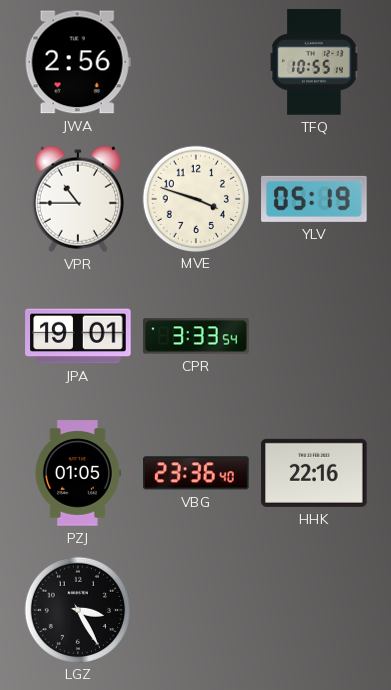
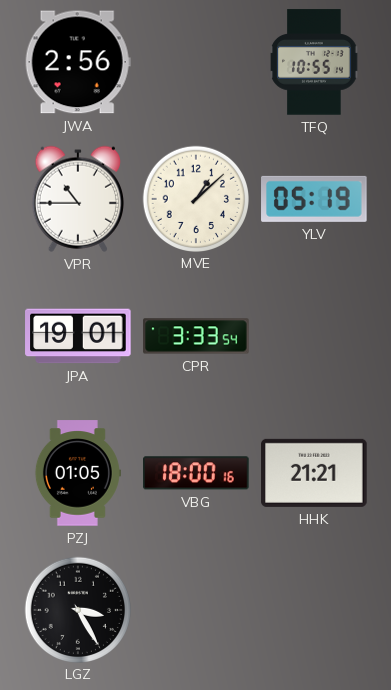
MVE: 3:48 -> 1:08 (195, 198)
VBG: 23:36 -> 18:00 (196, 473)
HHK: 22:16 -> 21:21 (314, 473)
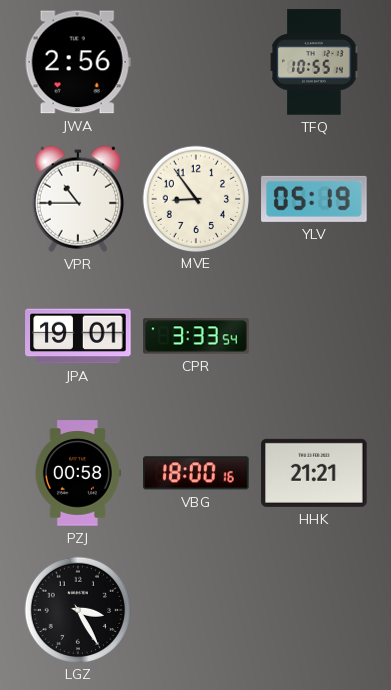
MVE: 1:08 -> 8:54 (195, 198)
PZJ: 01:05 -> 00:58 (77, 473)
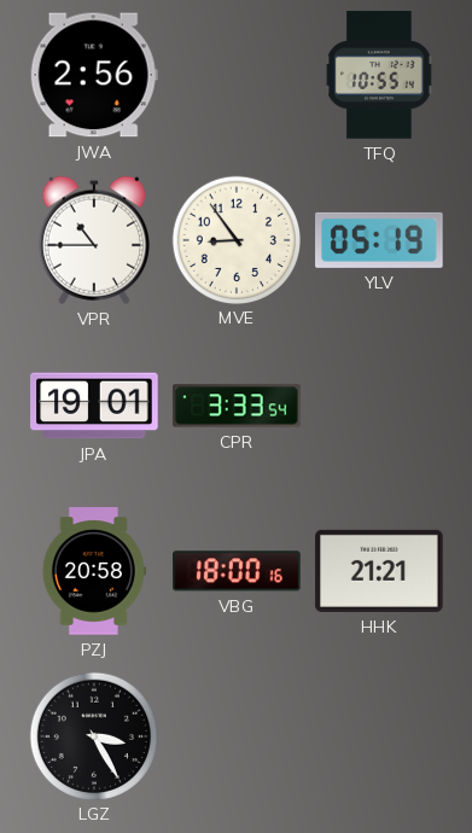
PZJ: 00:58 -> 20:58 (93, 571)
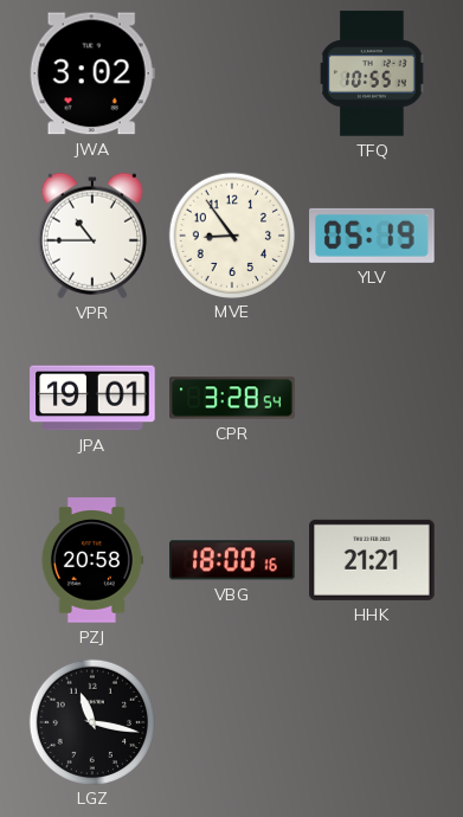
JWA: 2:56 -> 3:02 (92, 73)
CPR: 3:33 -> 3:28 (232, 398)
LGZ: 3:25 -> 11:17 (91, 721)
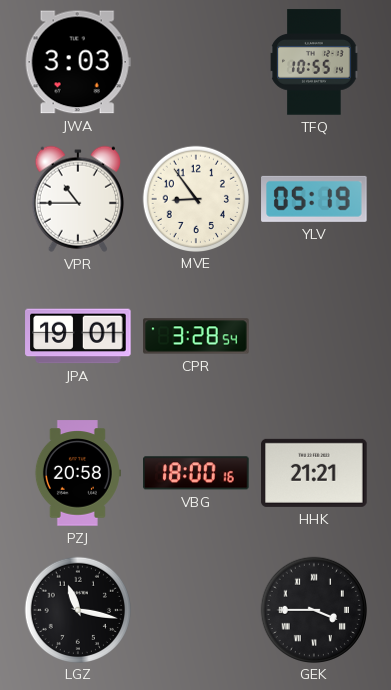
JWA: 3:02 -> 3:03 (78, 62)
GEK: none -> 3:45 (313, 609)
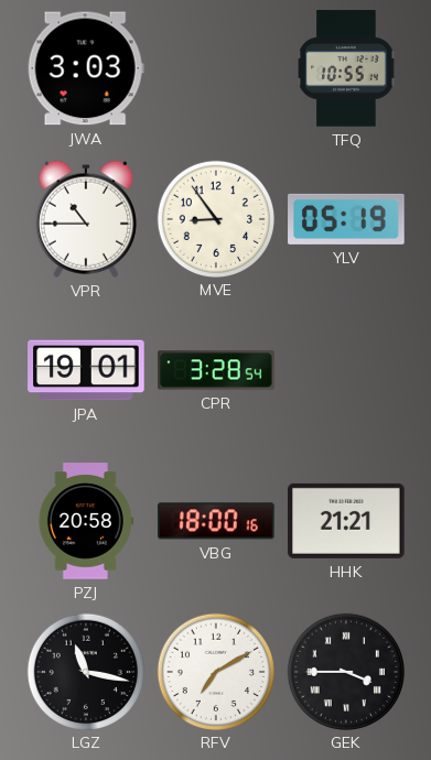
RFV: none -> 7:10 (215, 671)
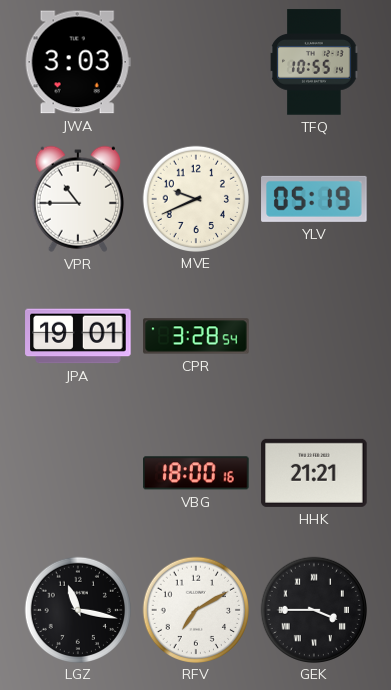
MVE: 8:54 -> 9:41 (195, 198)
PZJ: 20:58 -> none (85, 521)
